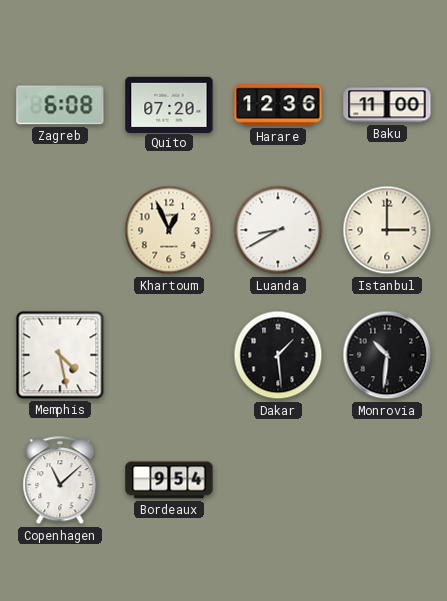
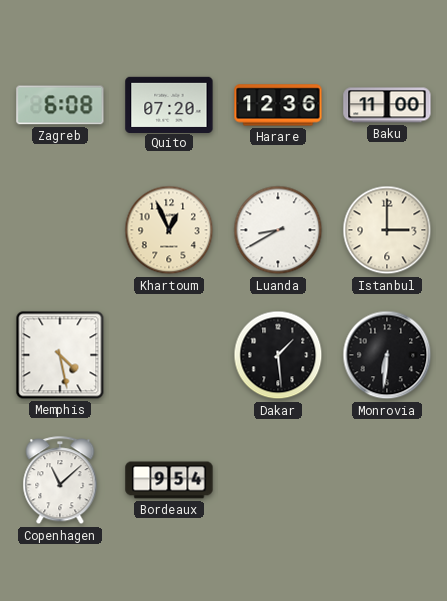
Monrovia: 10:31 -> 6:31 (387, 355)
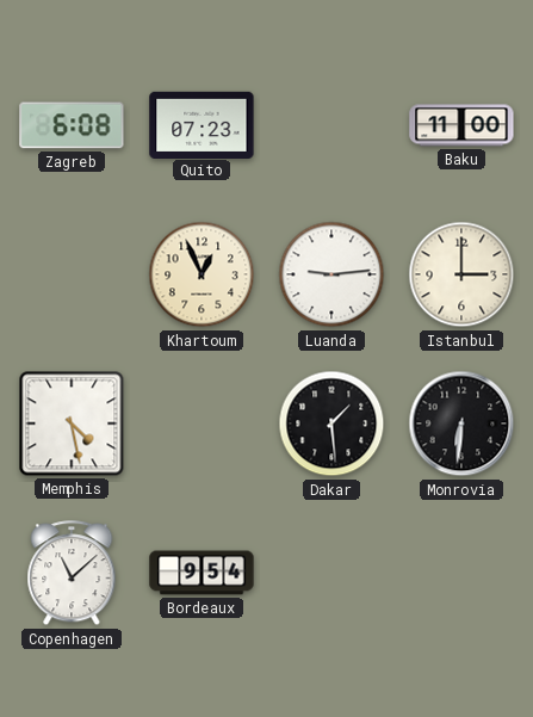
Quito: 07:20 -> 07:23 (202, 124)
Harare: 12:36 -> none (278, 105)
Luanda: 8:40 -> 9:14 (331, 274)
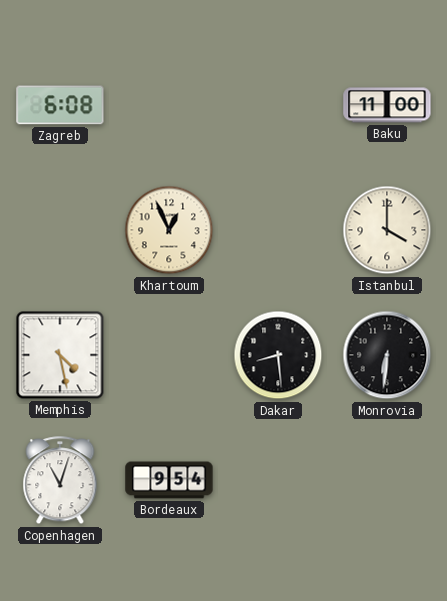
Quito: 07:23 -> none (202, 124)
Luanda: 9:14 -> none (331, 274)
Istanbul: 3:00 -> 4:00 (387, 230)
Dakar: 1:29 -> 8:29 (278, 355)
Copenhagen: 11:08 -> 11:03 (60, 481)
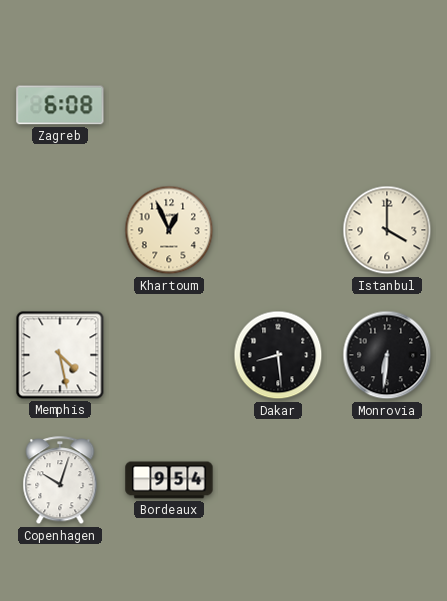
Baku: 11:00 -> none (387, 105)
Copenhagen: 11:03 -> 10:03 (60, 481)
